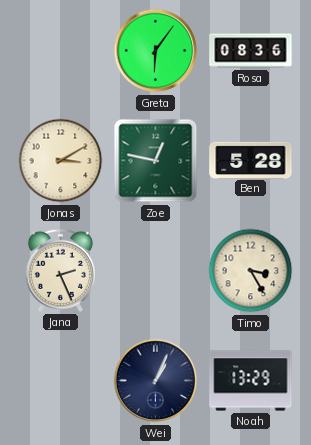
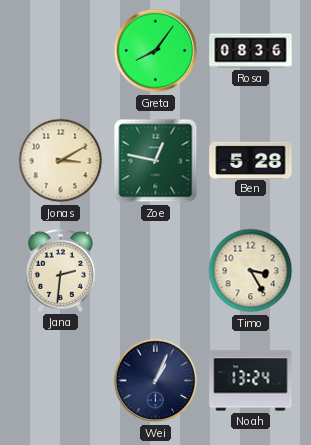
Greta: 6:06 -> 8:06 (156, 51)
Jana: 2:26 -> 2:31 (60, 270)
Noah: 13:29 -> 13:24 (251, 381)
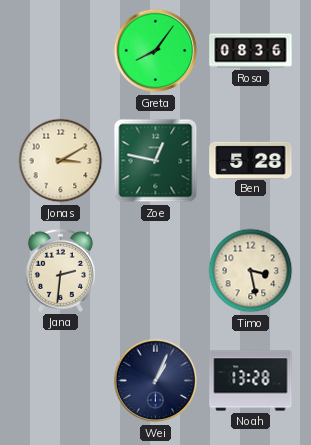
Timo: 3:25 -> 3:28 (251, 271)
Noah: 13:24 -> 13:28 (251, 381)
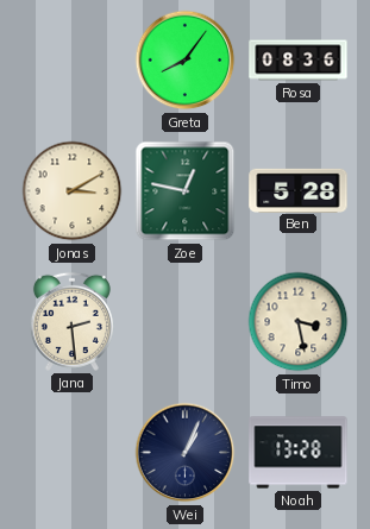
Jana: 2:31 -> 2:29 (71, 321)
